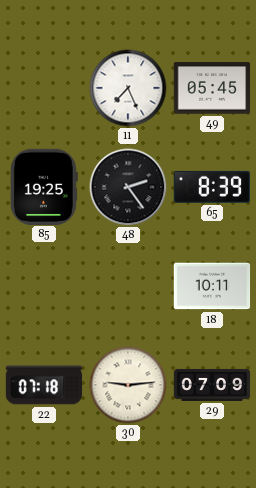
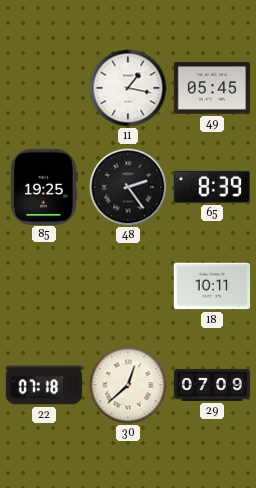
11: 7:26 -> 1:17 (128, 88)
30: 9:14 -> 12:38 (128, 385)
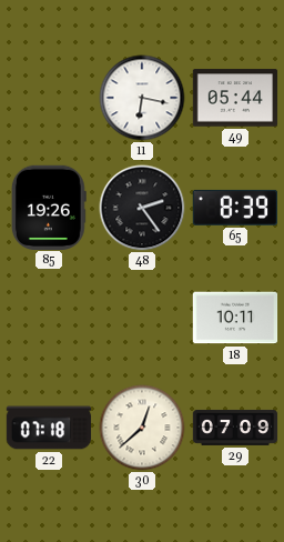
11: 1:17 -> 6:17 (142, 98)
49: 05:45 -> 05:44 (235, 98)
85: 19:25 -> 19:26 (49, 207)
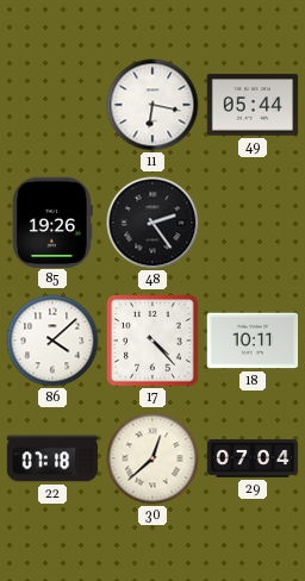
65: 8:39 -> none (234, 208)
86: none -> 4:08 (52, 341)
17: none -> 4:23 (152, 341)
29: 07:09 -> 07:04 (253, 458)
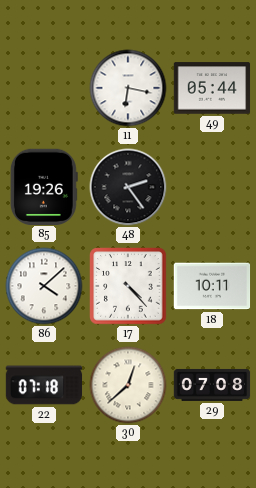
29: 07:04 -> 07:08 (212, 385)
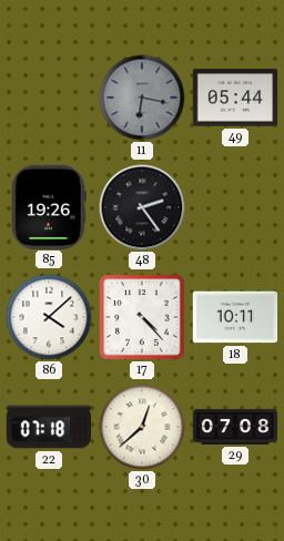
11 dial: white -> grey (142, 98)
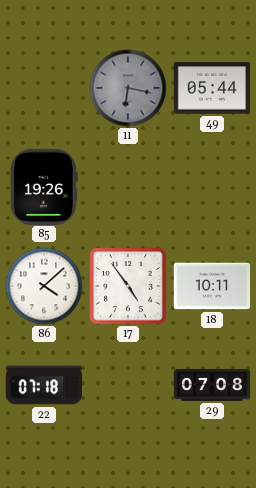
48: 2:24 -> none (142, 207)
17: 4:23 -> 4:54 (128, 286)
30: 12:38 -> none (142, 427)
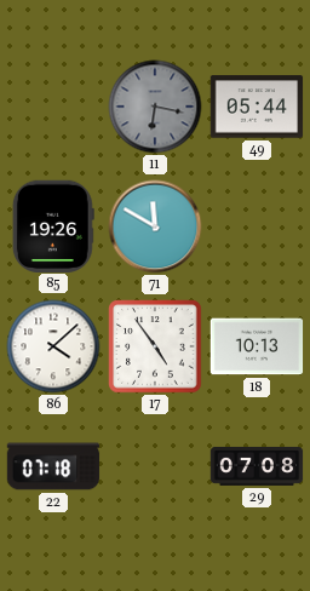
71: none -> 11:50 (155, 226)
18: 10:11 -> 10:13 (257, 346)
